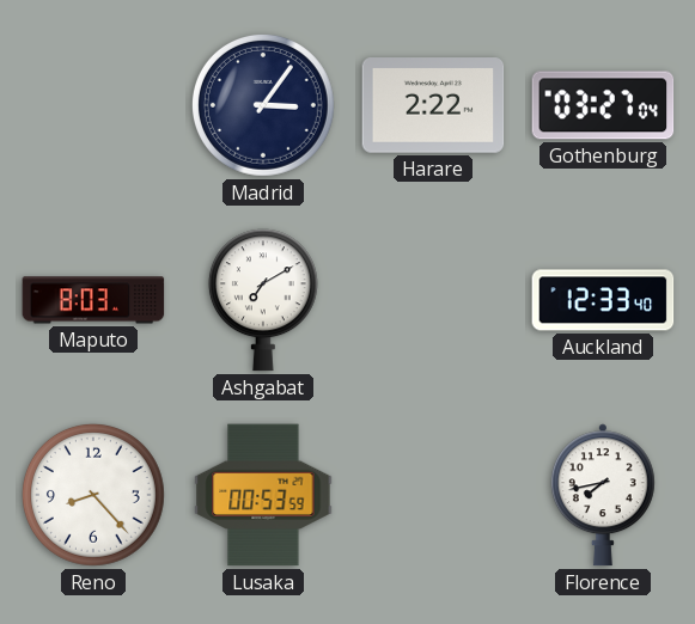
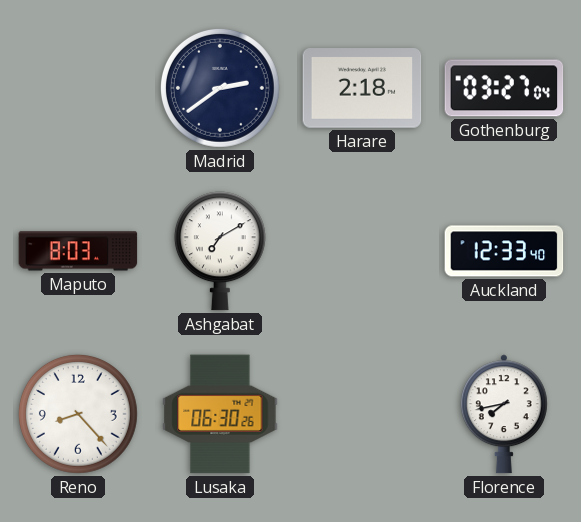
Madrid: 3:06 -> 2:39 (220, 88)
Harare: 2:22 -> 2:18 (362, 88)
Lusaka: 00:53 -> 06:30 (220, 414)
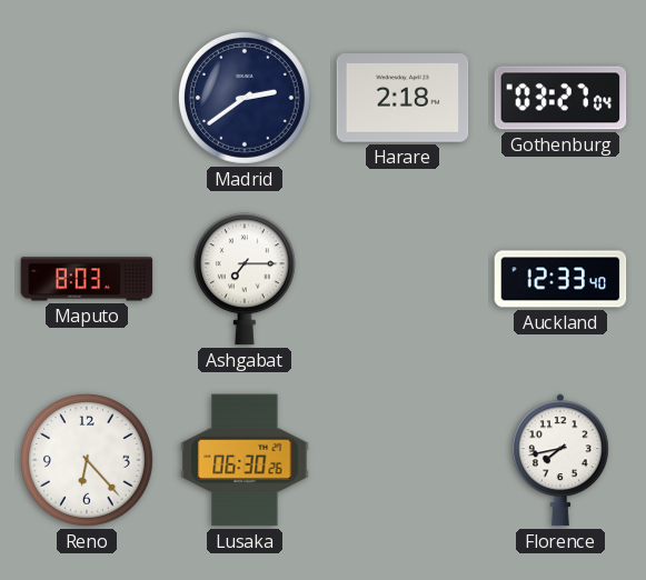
Ashgabat: 7:10 -> 7:15 (245, 279)
Reno: 8:23 -> 6:23 (87, 460)
